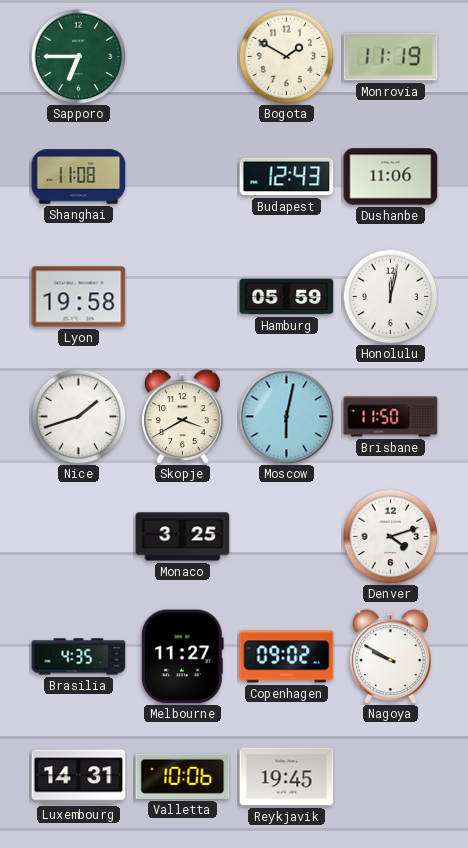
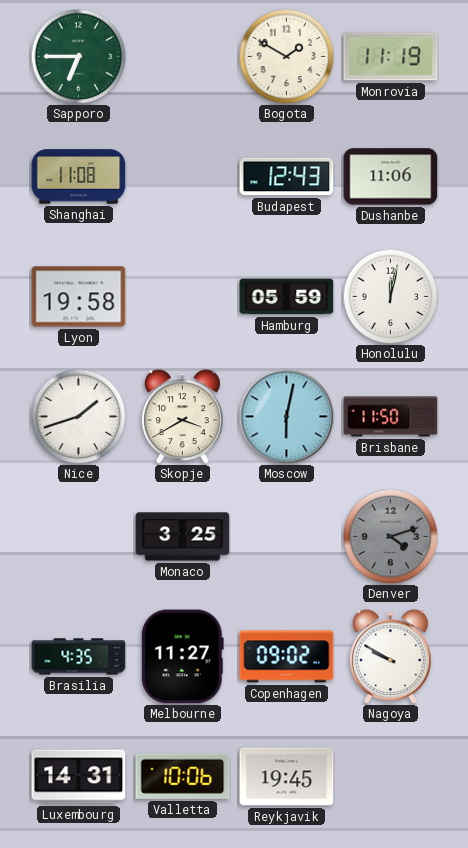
Denver dial: white -> grey (390, 536)
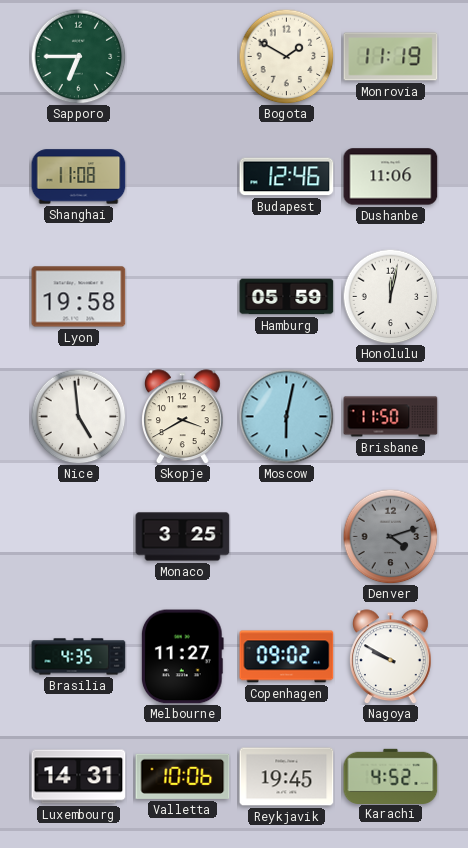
Budapest: 12:43 -> 12:46 (287, 177)
Nice: 1:42 -> 4:59 (78, 416)
Karachi: none -> 4:52 (391, 776)
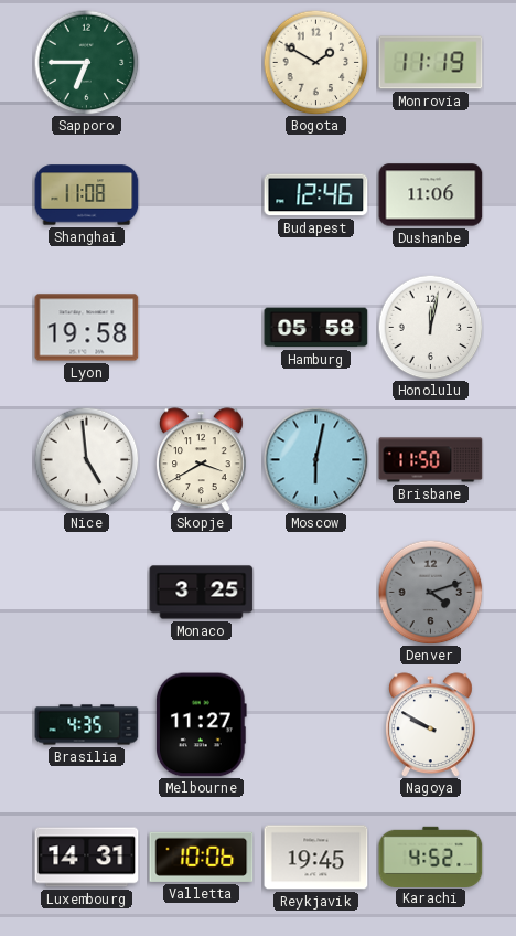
Hamburg: 05:59 -> 05:58 (316, 328)
Copenhagen: 09:02 -> none (287, 657)
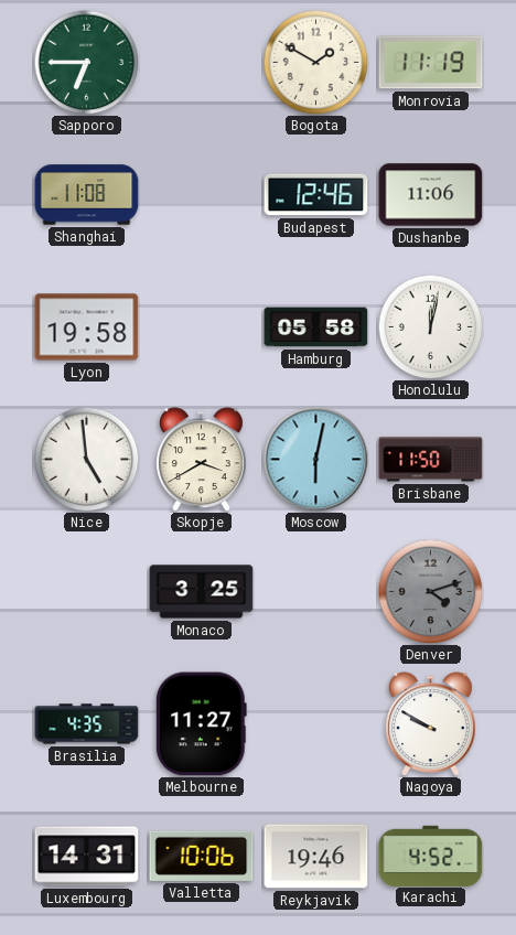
Reykjavik: 19:45 -> 19:46 (316, 857)
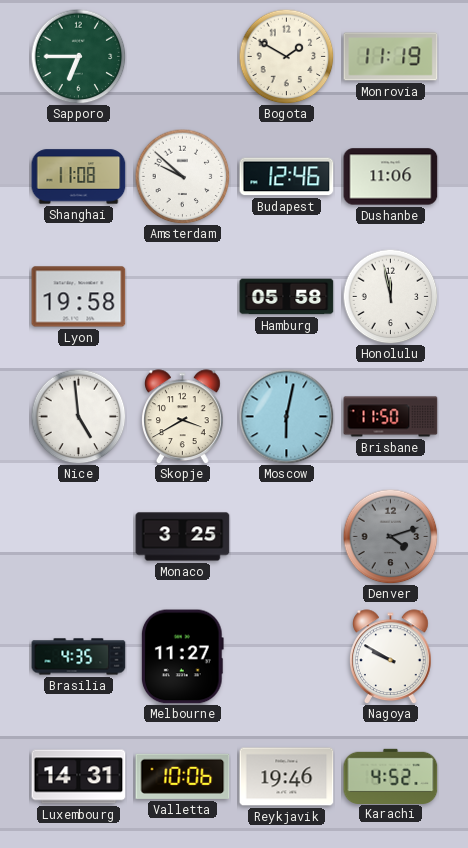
Amsterdam: none -> 9:52 (182, 176)
Honolulu: 12:02 -> 11:58 (390, 296)
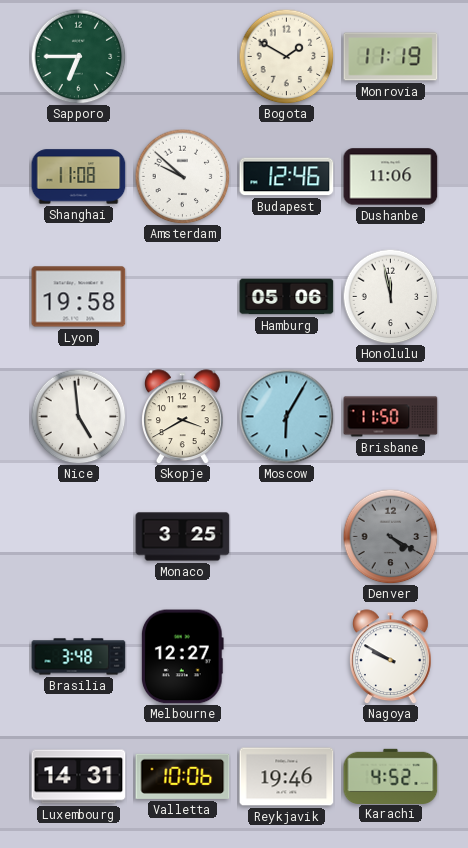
Hamburg: 05:58 -> 05:06 (287, 297)
Moscow: 6:02 -> 6:05 (286, 416)
Denver: 4:12 -> 4:20 (390, 536)
Brasilia: 4:35 -> 3:48 (79, 657)
Melbourne: 11:27 -> 12:27 (182, 657)
